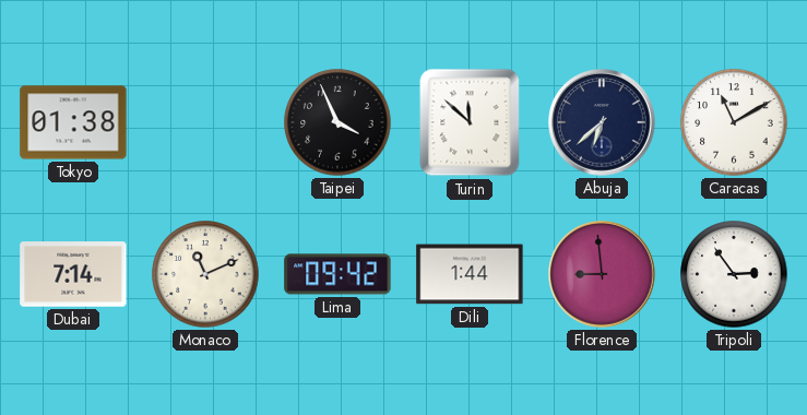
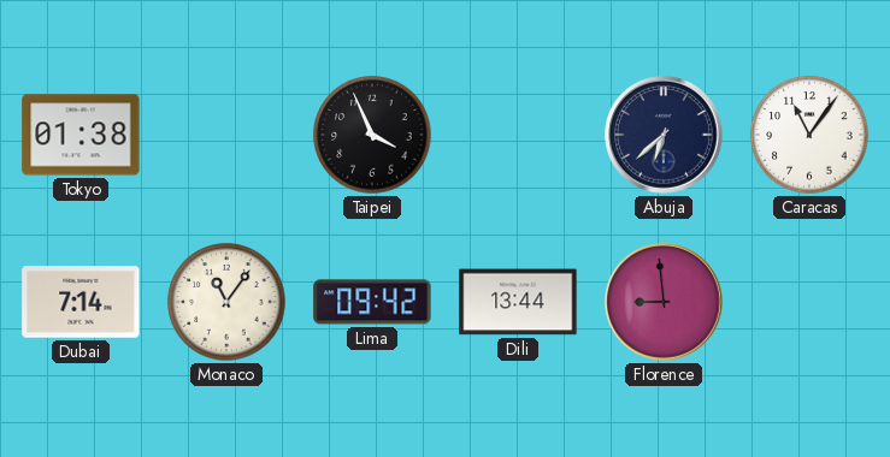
Turin: 11:52 -> none (470, 122)
Caracas: 11:10 -> 11:06 (809, 135)
Monaco: 11:11 -> 11:06 (226, 302)
Dili: 1:44 -> 13:44 (518, 302)
Tripoli: 2:54 -> none (734, 274)
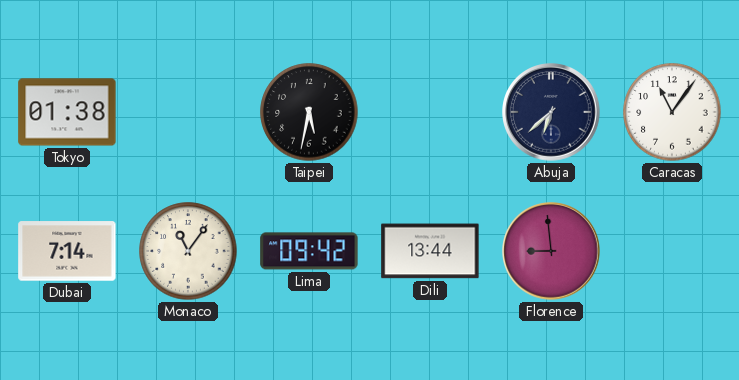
Taipei: 3:56 -> 5:32 (309, 112)
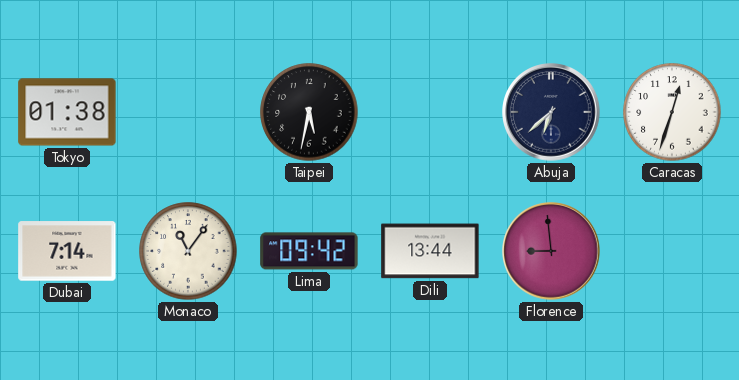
Caracas: 11:06 -> 12:33 (672, 112)
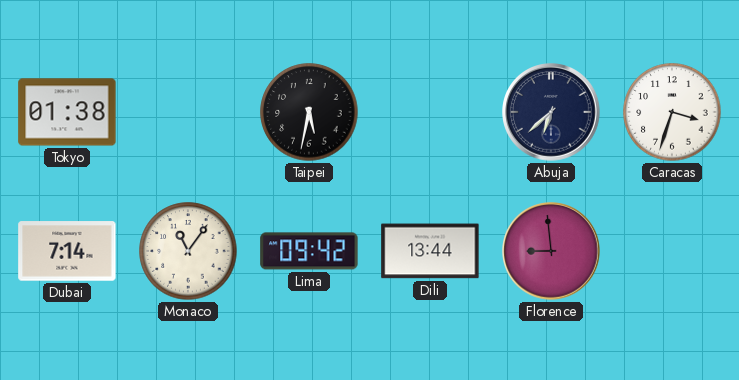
Caracas: 12:33 -> 3:33 (672, 112)
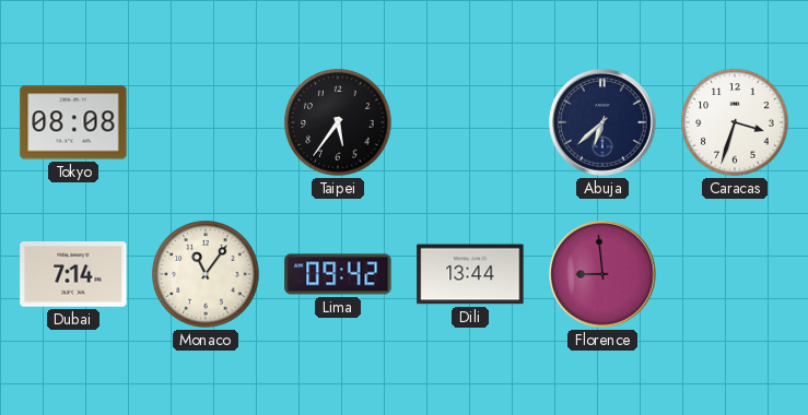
Tokyo: 01:38 -> 08:08 (73, 122)
Taipei: 5:32 -> 5:36 (338, 122)
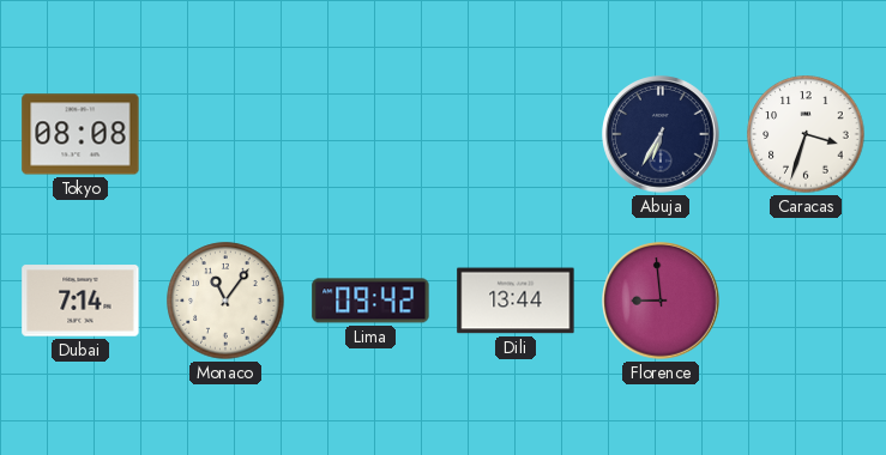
Taipei: 5:36 -> none (338, 122)
Abuja: 6:38 -> 6:35 (661, 134)
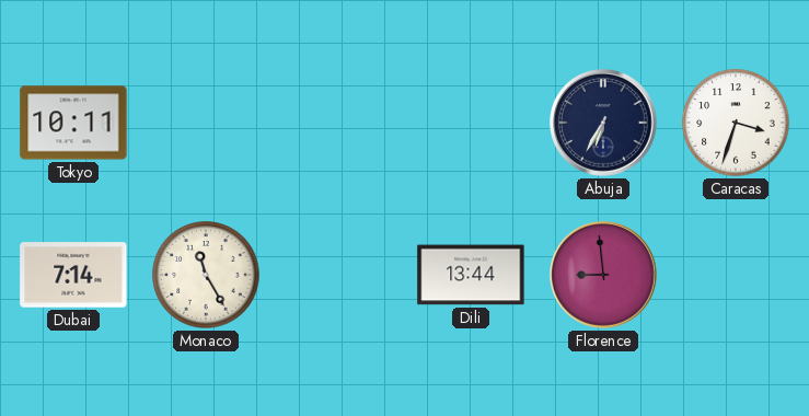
Tokyo: 08:08 -> 10:11 (73, 123)
Monaco: 11:06 -> 11:25 (206, 275)
Lima: 09:42 -> none (370, 301)
